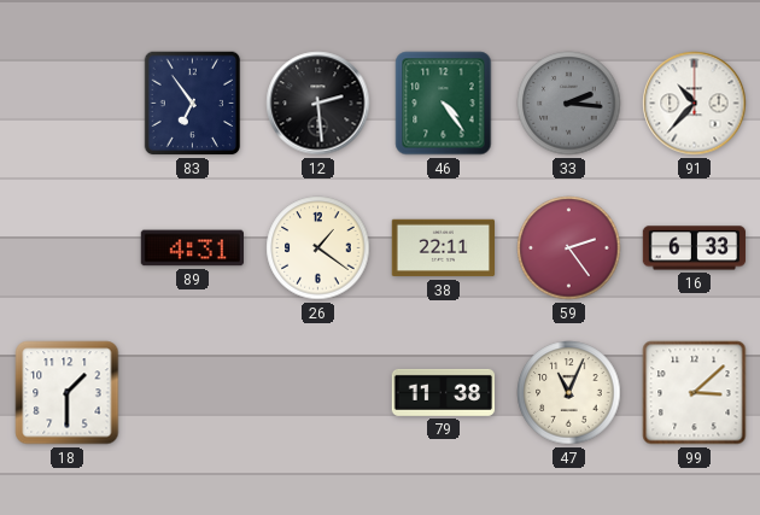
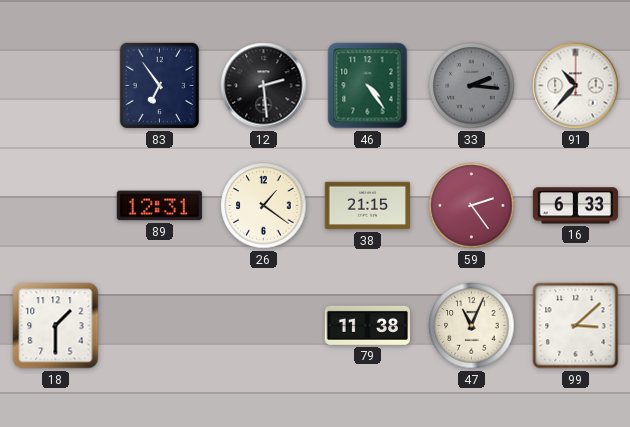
89: 4:31 -> 12:31 (159, 206)
38: 22:11 -> 21:15 (368, 206)
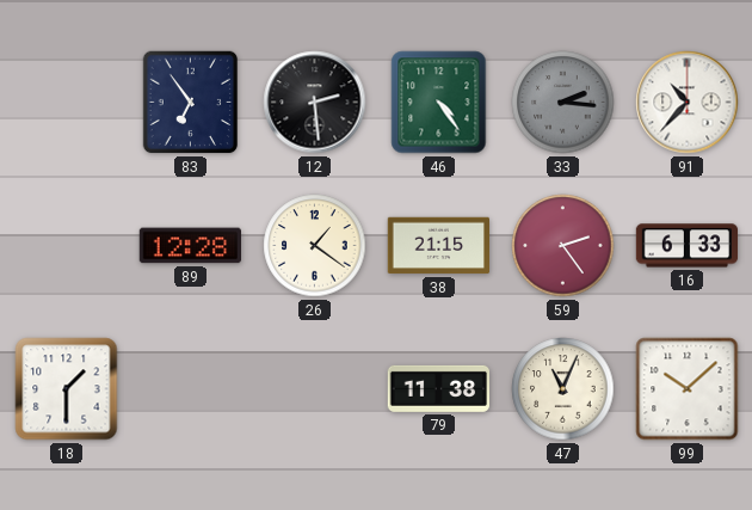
89: 12:31 -> 12:28 (190, 246)
99: 3:08 -> 10:08 (688, 389)
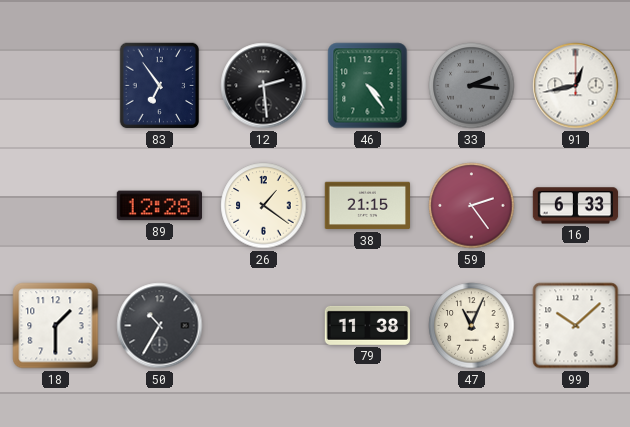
91: 10:37 -> 12:43 (576, 86)
50: none -> 10:35 (160, 326)
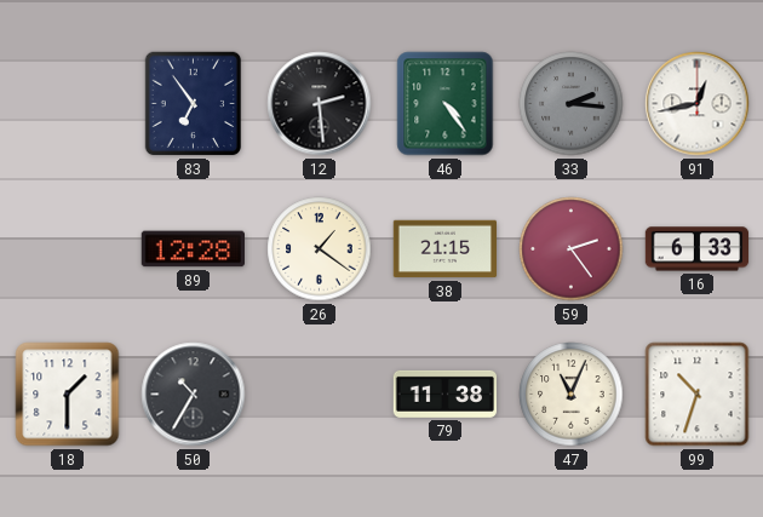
99: 10:08 -> 10:33 (698, 395)
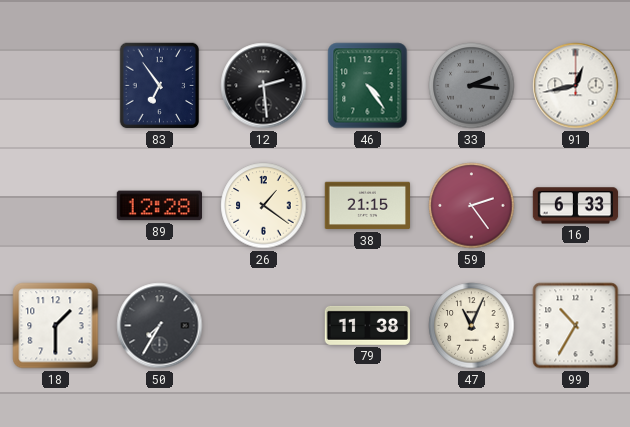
50: 10:35 -> 7:35 (160, 326)
99: 10:33 -> 10:35 (576, 326)
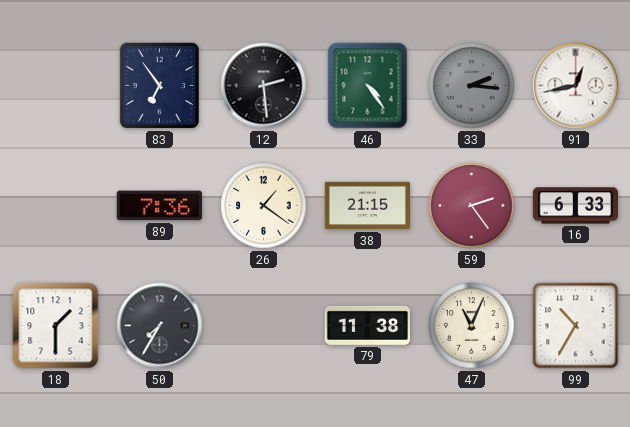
89: 12:28 -> 7:36 (159, 206)
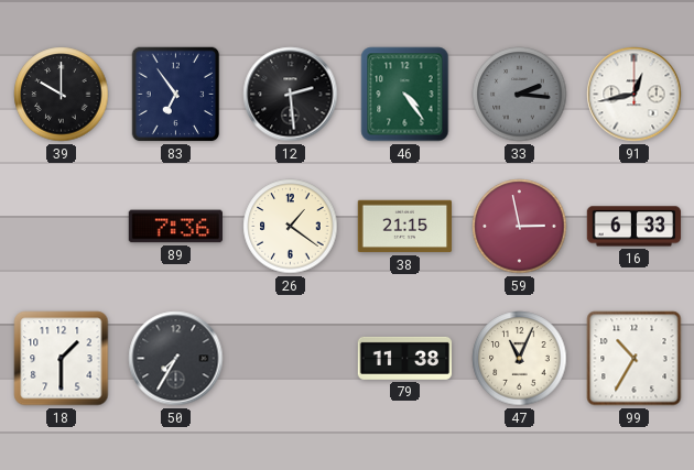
39: none -> 10:00 (62, 95)
59: 2:24 -> 2:58 (520, 227)
